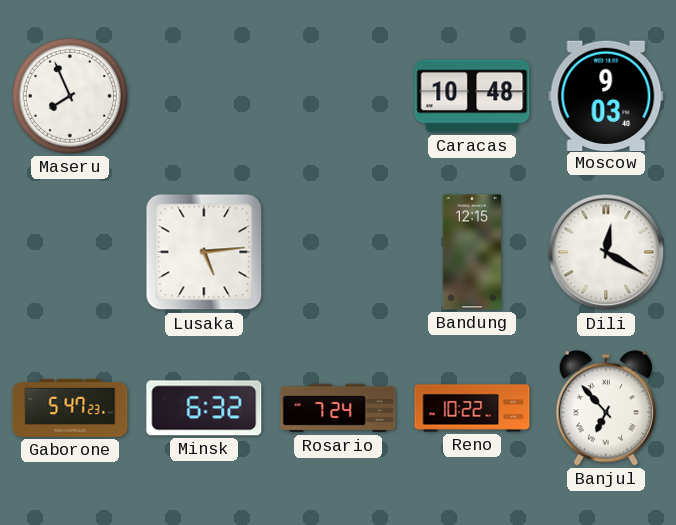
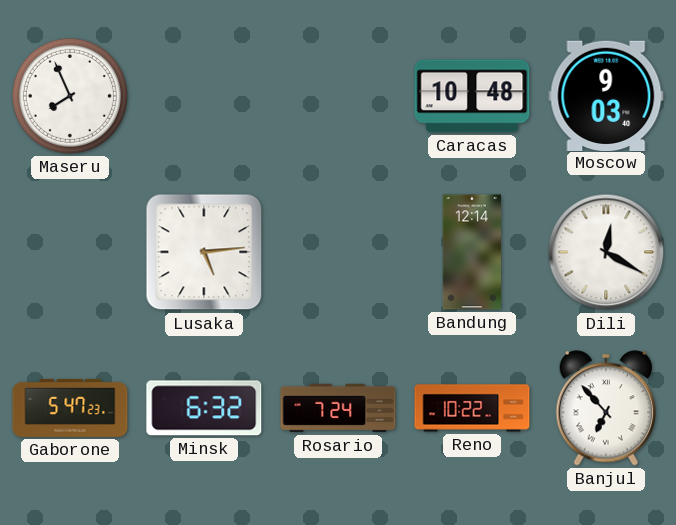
Bandung: 12:15 -> 12:14 (471, 252)
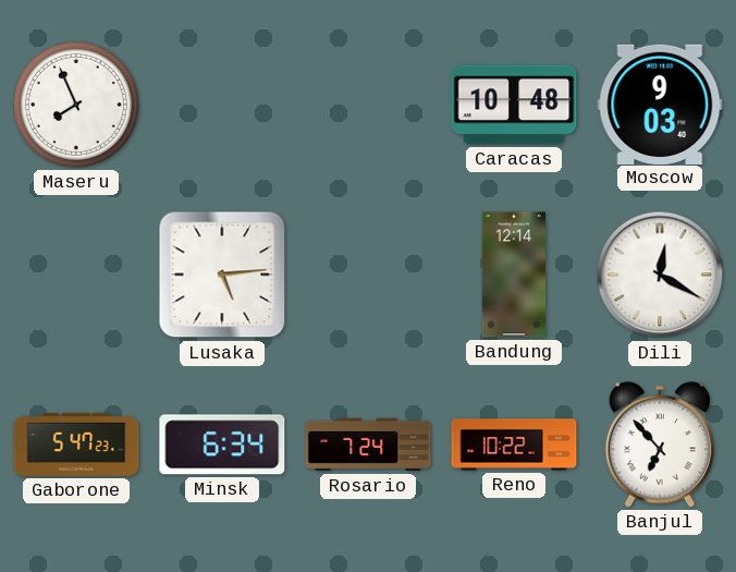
Minsk: 6:32 -> 6:34 (222, 445)
